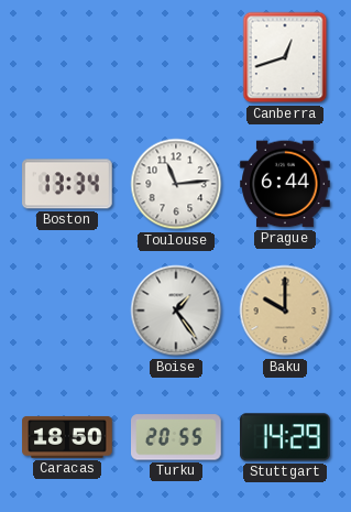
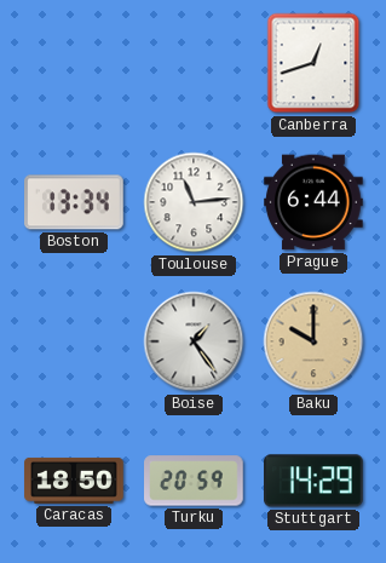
Turku: 20:55 -> 20:59 (195, 481)
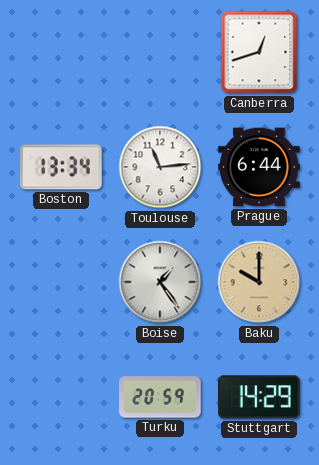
Caracas: 18:50 -> none (74, 481)
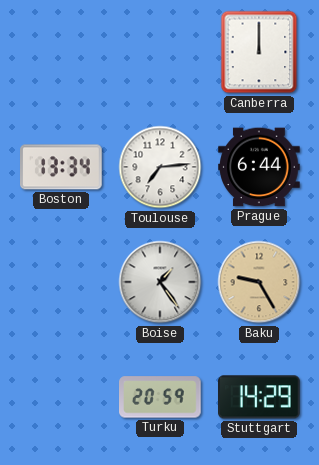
Canberra: 12:42 -> 12:00 (259, 52)
Toulouse: 11:14 -> 7:14 (160, 167)
Baku: 10:00 -> 9:25 (259, 282)
